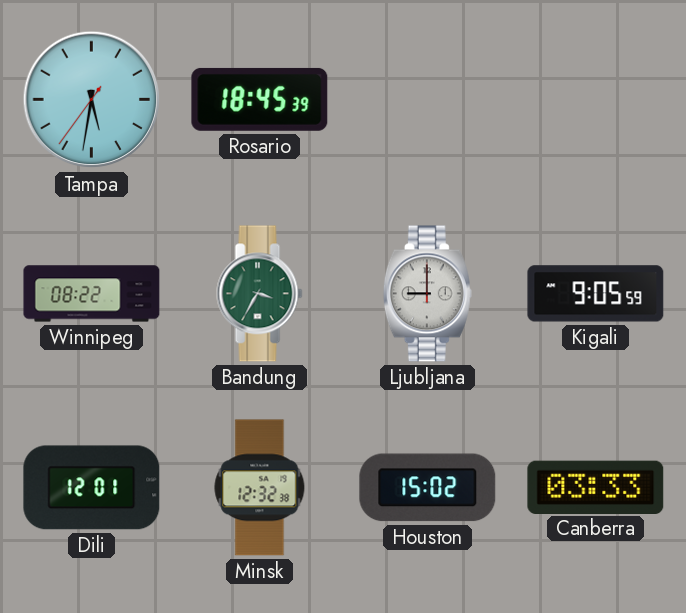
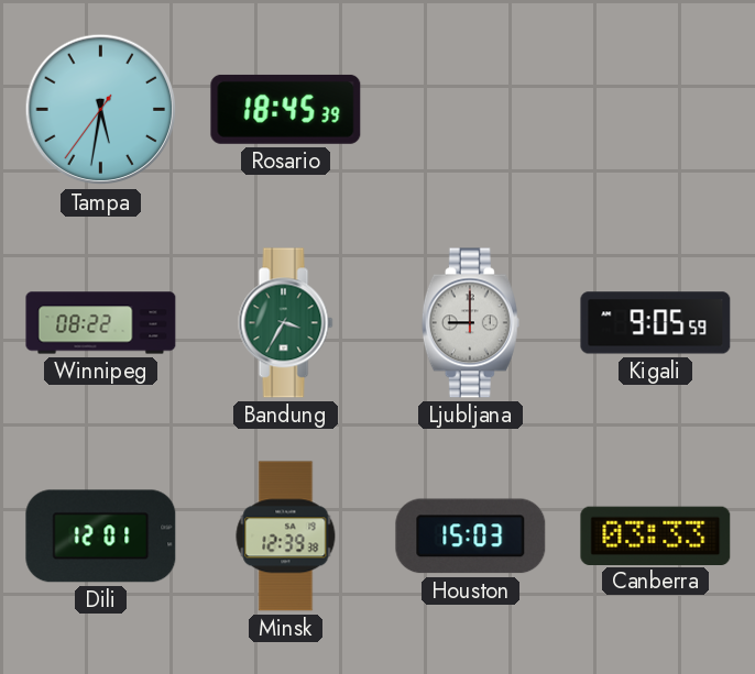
Minsk: 12:32 -> 12:39 (286, 537)
Houston: 15:02 -> 15:03 (471, 537)
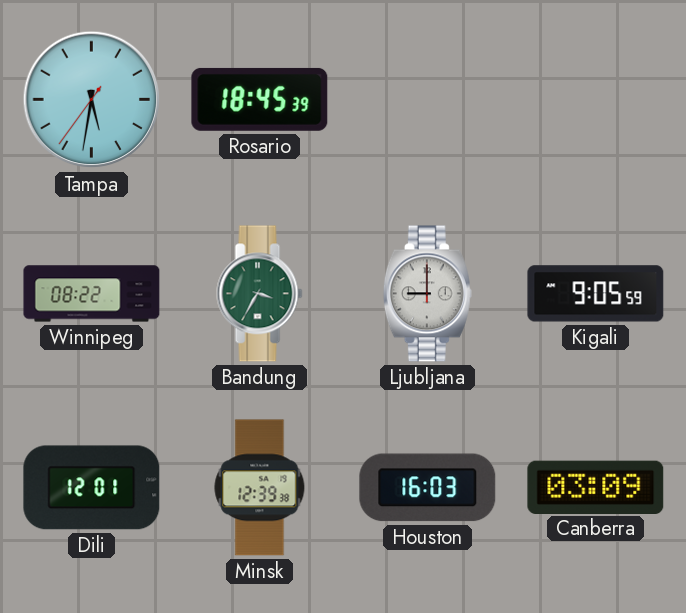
Houston: 15:03 -> 16:03 (428, 488)
Canberra: 03:33 -> 03:09 (596, 487)
